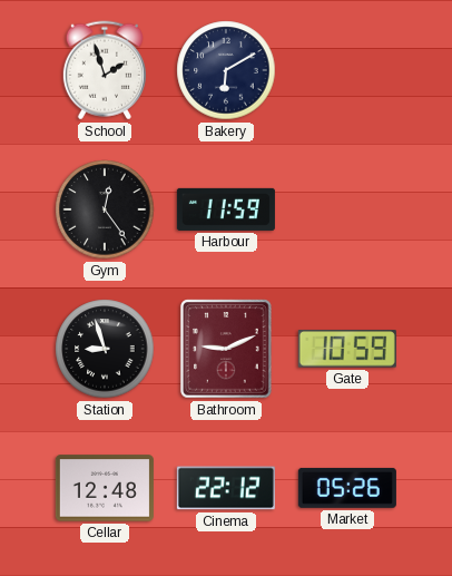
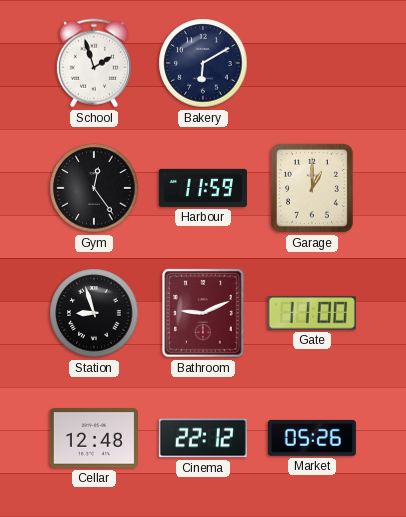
Garage: none -> 1:00 (312, 188)
Gate: 10:59 -> 11:00 (312, 313)
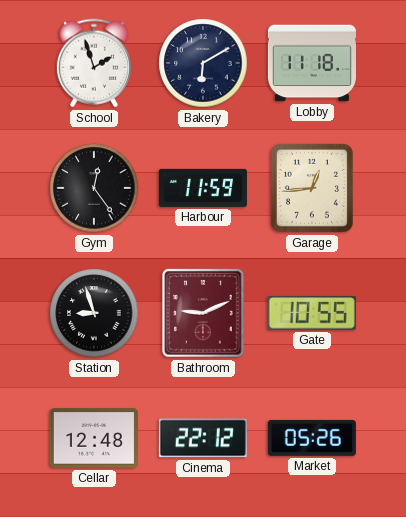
Lobby: none -> 11:18 (312, 63)
Garage: 1:00 -> 12:44 (312, 188)
Gate: 11:00 -> 10:55 (312, 313)
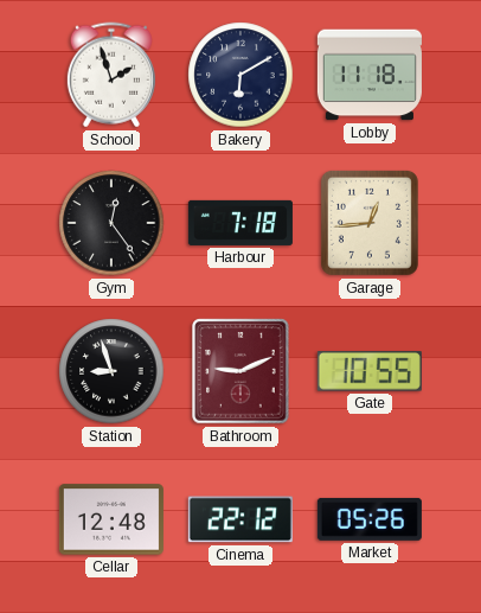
Harbour: 11:59 -> 7:18 (240, 223)
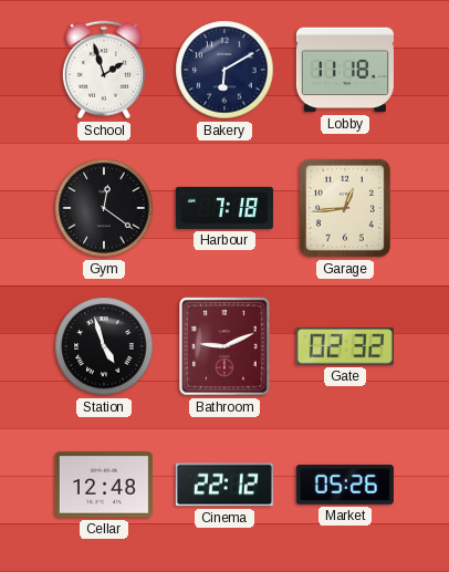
Gym: 12:24 -> 12:21 (104, 208)
Station: 8:57 -> 4:57 (104, 346)
Gate: 10:55 -> 02:32 (345, 346)
